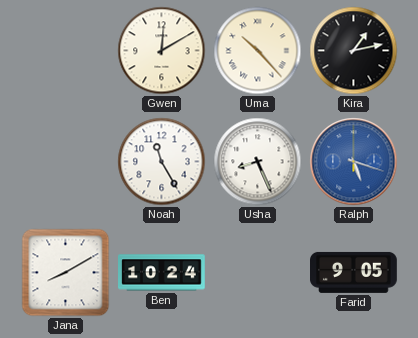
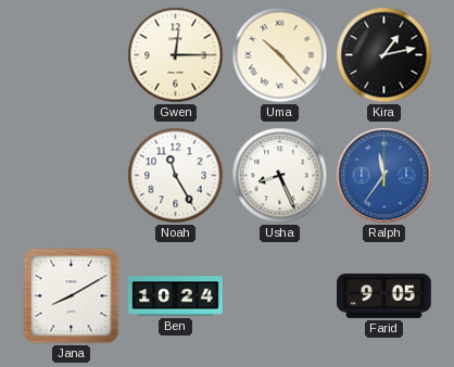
Gwen: 12:10 -> 12:15 (176, 55)
Ralph: 5:18 -> 11:36 (384, 176)
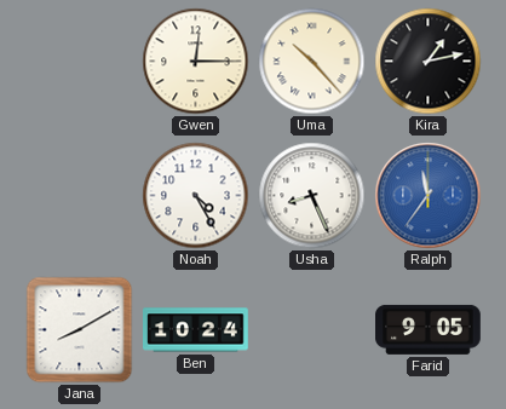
Noah: 11:25 -> 4:25 (196, 196)
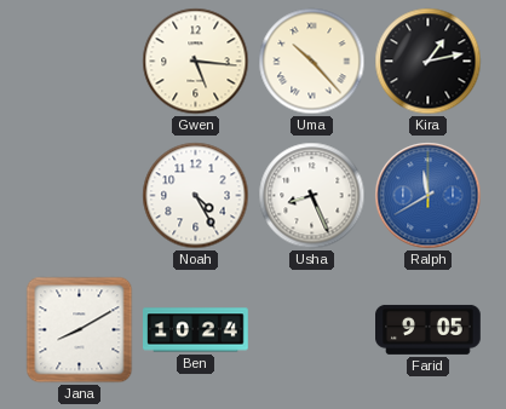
Gwen: 12:15 -> 5:16 (196, 62)
Ralph: 11:36 -> 11:40 (429, 196)
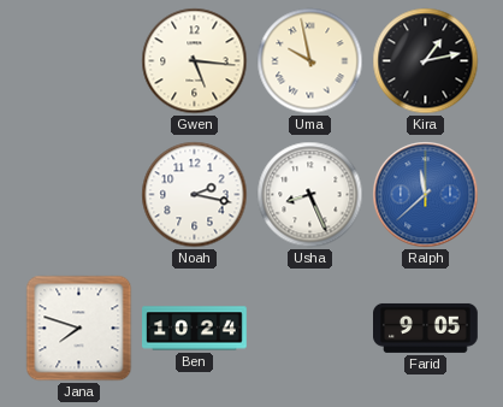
Uma: 10:23 -> 9:58 (310, 61)
Noah: 4:25 -> 2:17 (195, 195)
Ralph: 11:40 -> 11:38 (426, 195)
Jana: 8:10 -> 7:48 (79, 329)
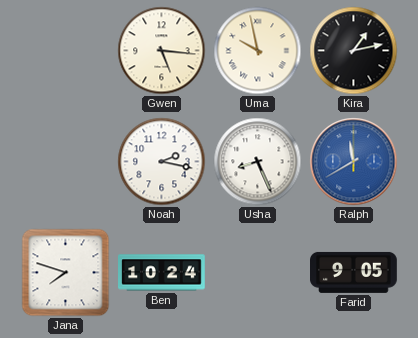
Ralph: 11:38 -> 11:40 (354, 162)
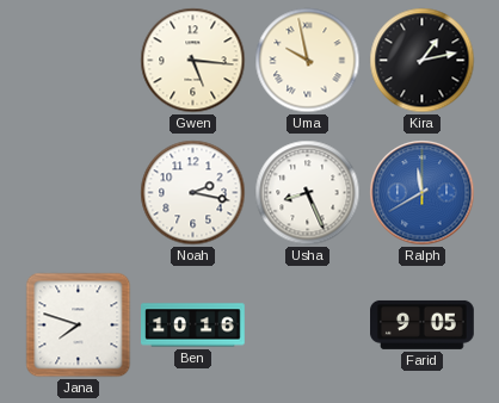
Ben: 10:24 -> 10:16 (193, 325)
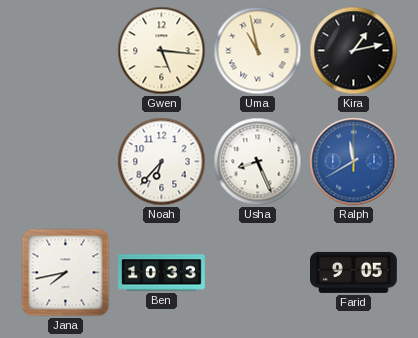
Uma: 9:58 -> 10:58 (258, 51)
Noah: 2:17 -> 6:37 (162, 162)
Jana: 7:48 -> 7:43 (66, 273)
Ben: 10:16 -> 10:33 (162, 273)
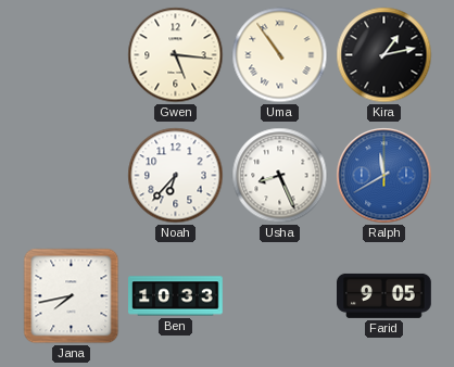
Uma: 10:58 -> 10:54 (280, 55)
